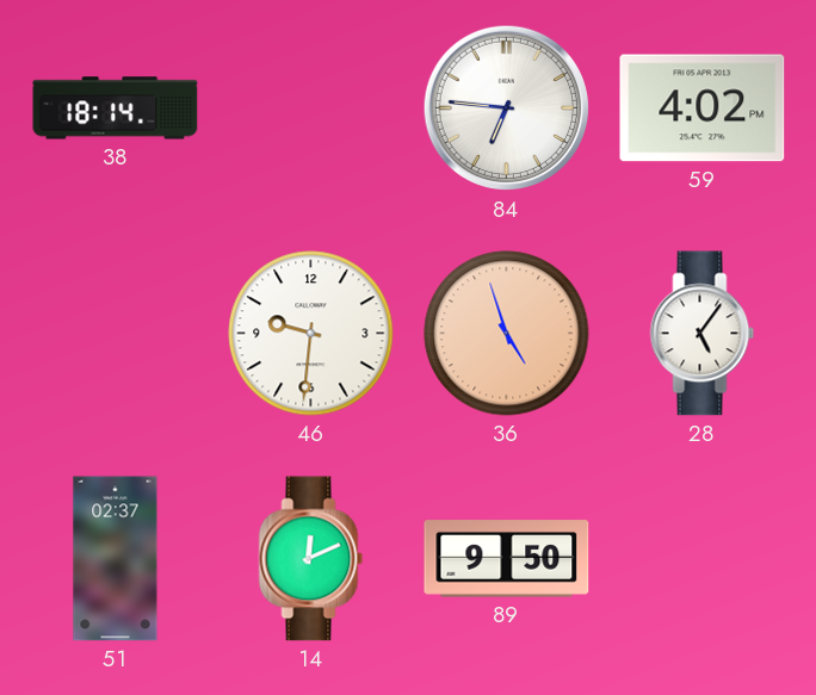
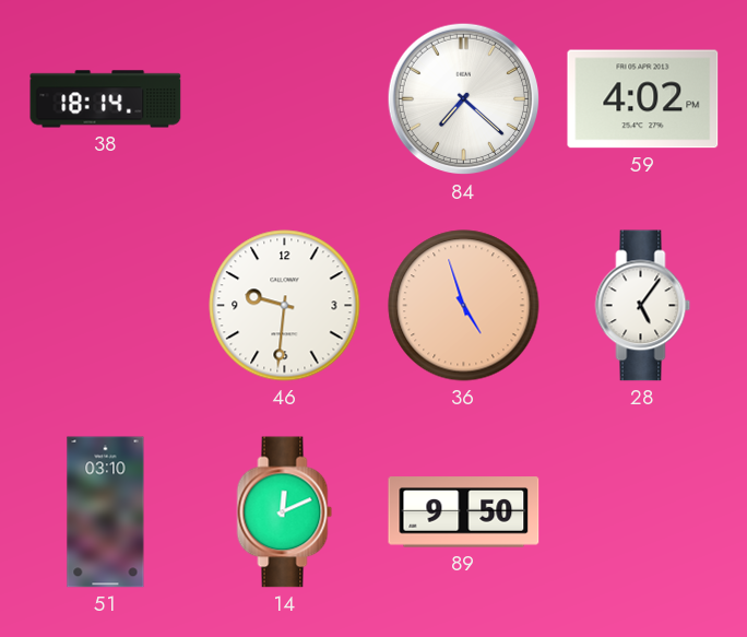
84: 6:46 -> 7:22 (464, 99)
51: 02:37 -> 03:10 (106, 512)
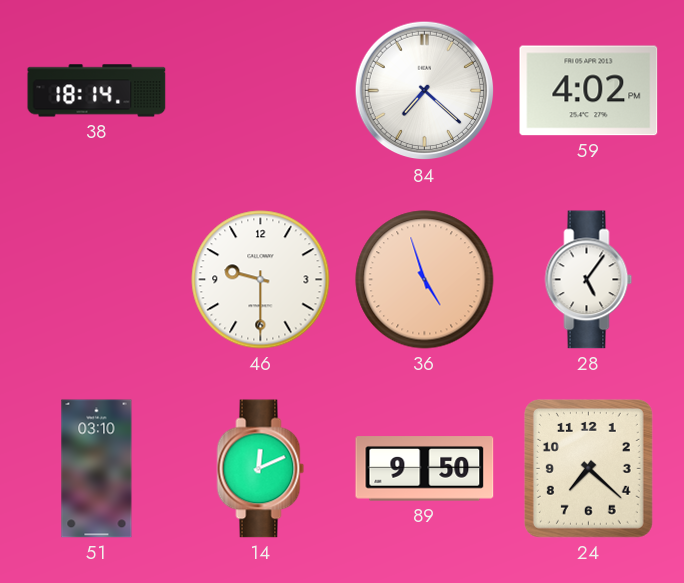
46: 9:31 -> 9:30 (261, 280)
24: none -> 7:22 (588, 468)
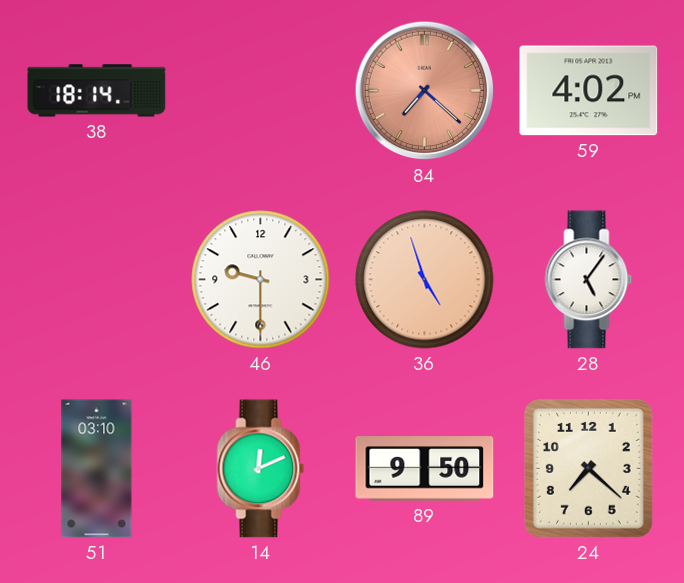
84 dial: white -> salmon (425, 91)
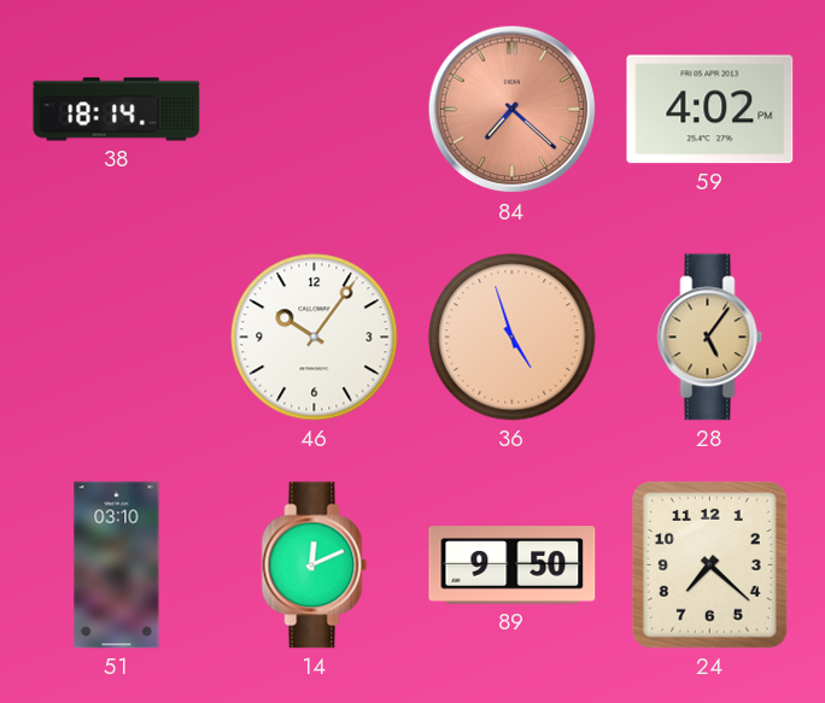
46: 9:30 -> 10:06 (315, 338)
28 dial: white -> champagne (710, 338)
